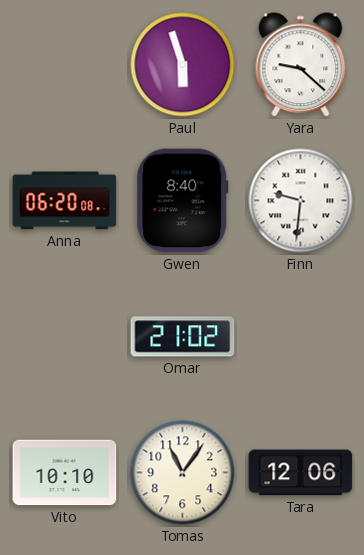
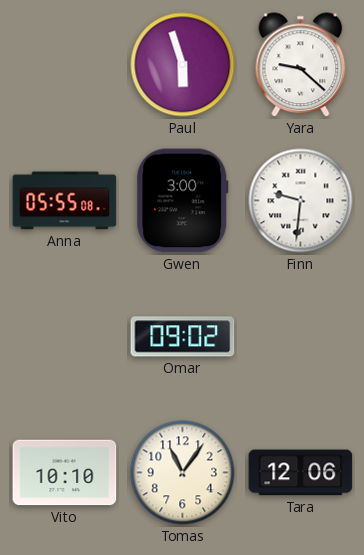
Anna: 06:20 -> 05:55 (65, 201)
Gwen: 8:40 -> 3:00 (183, 201)
Omar: 21:02 -> 09:02 (183, 337)
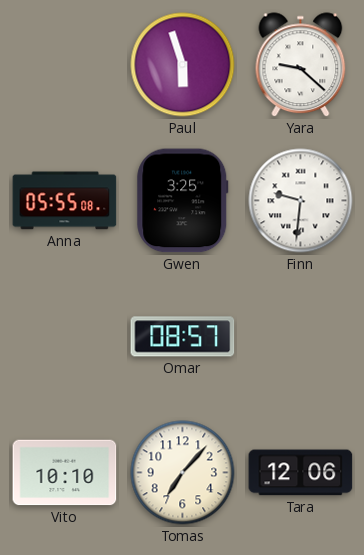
Gwen: 3:00 -> 3:25 (183, 201)
Omar: 09:02 -> 08:57 (183, 337)
Tomas: 11:06 -> 7:07 (183, 473)
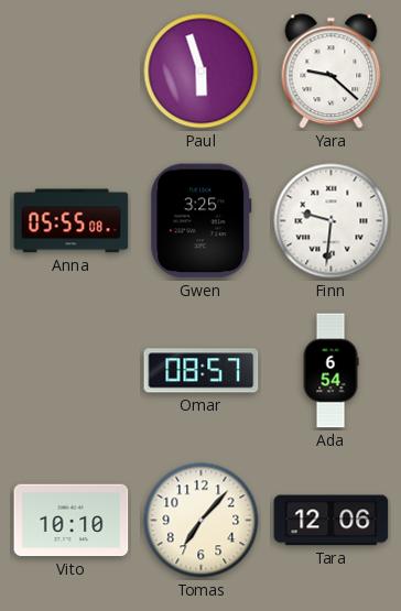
Ada: none -> 6:54 (330, 371)
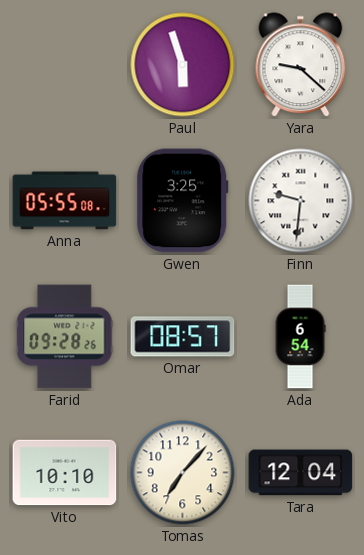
Farid: none -> 09:28 (65, 337)
Tara: 12:06 -> 12:04 (301, 473)
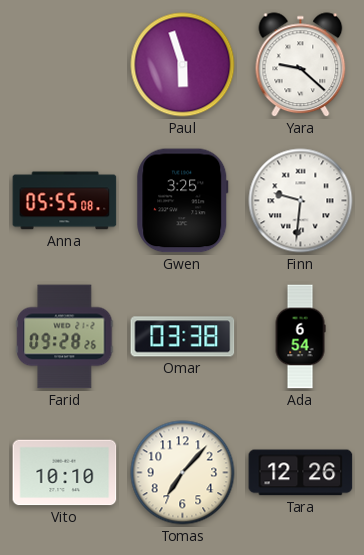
Omar: 08:57 -> 03:38 (183, 337)
Tara: 12:04 -> 12:26 (301, 473)
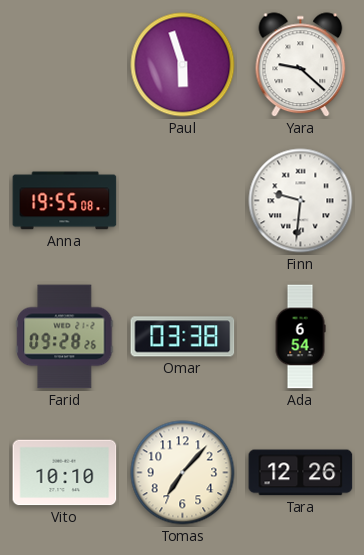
Anna: 05:55 -> 19:55 (65, 201)
Gwen: 3:25 -> none (183, 201)
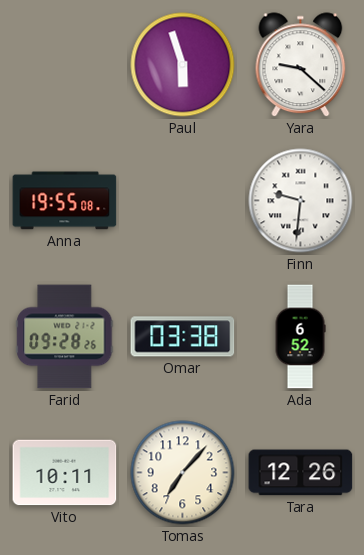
Ada: 6:54 -> 6:52 (300, 337)
Vito: 10:10 -> 10:11 (65, 473)
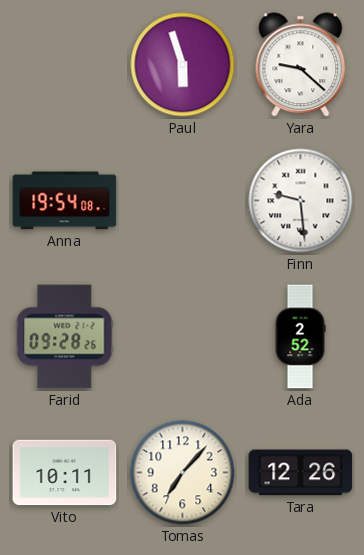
Anna: 19:55 -> 19:54 (65, 201)
Finn: 9:31 -> 9:29 (301, 201)
Omar: 03:38 -> none (183, 337)
Ada: 6:52 -> 2:52 (300, 337)
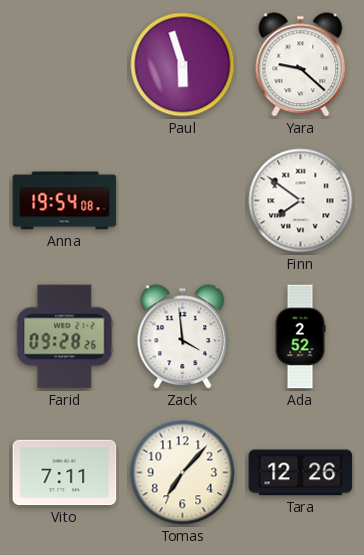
Finn: 9:29 -> 7:51 (301, 201)
Zack: none -> 3:59 (183, 337)
Vito: 10:11 -> 7:11 (65, 473)
